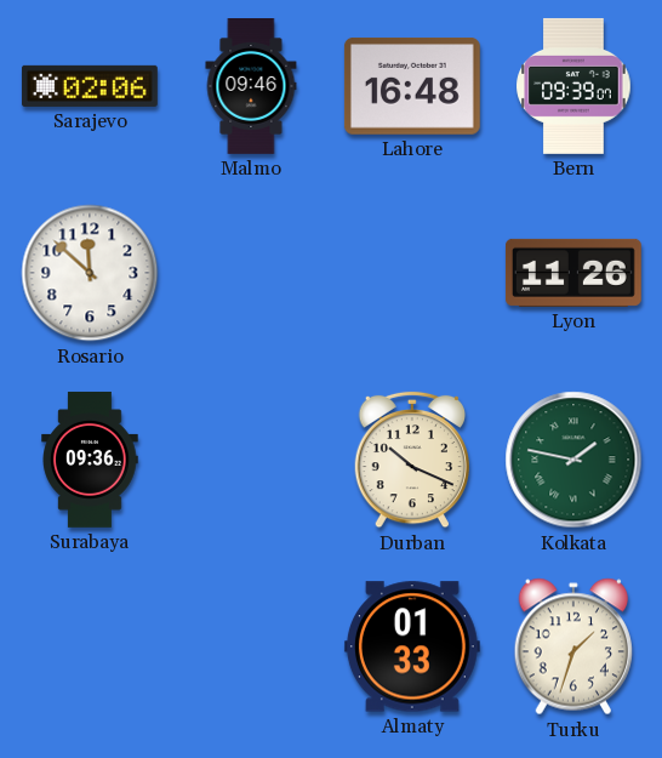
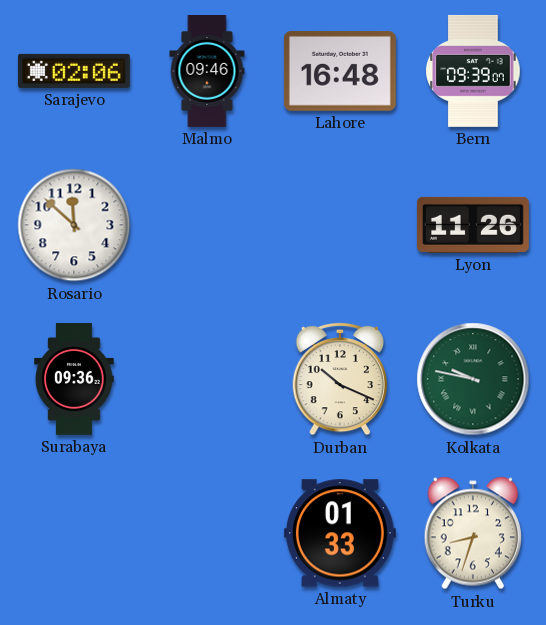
Kolkata: 1:47 -> 9:47 (473, 379)
Turku: 1:33 -> 8:33 (472, 533)
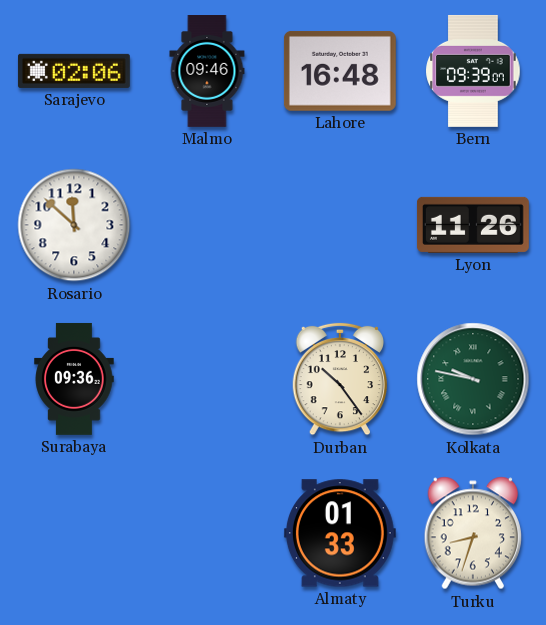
Durban: 10:19 -> 10:24 (339, 379)
